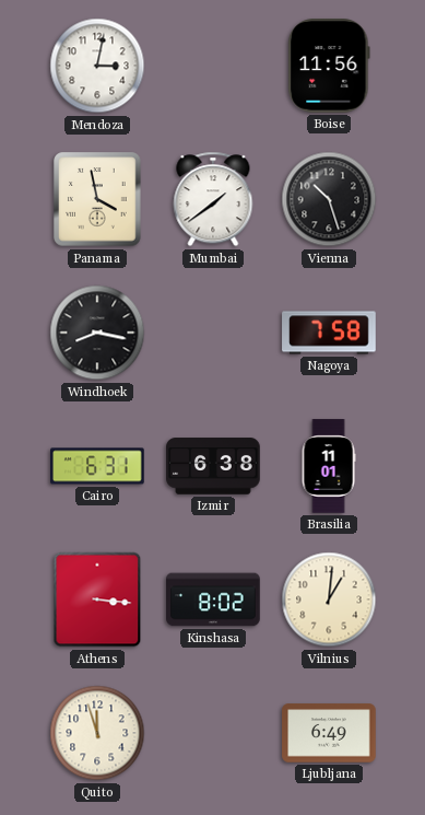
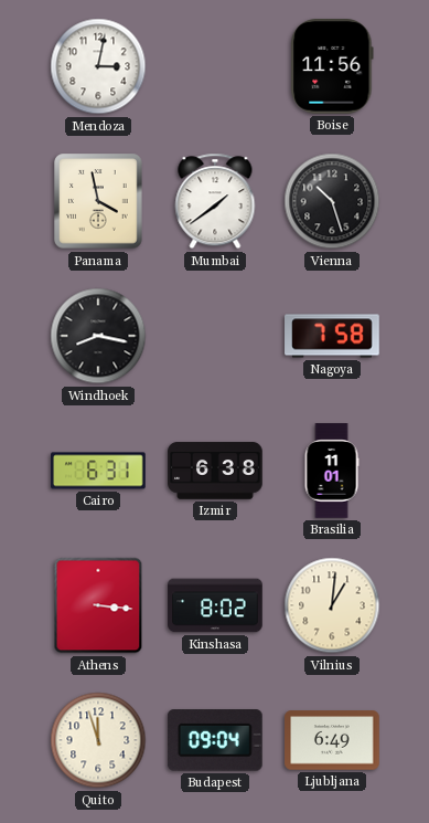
Budapest: none -> 09:04 (215, 740)
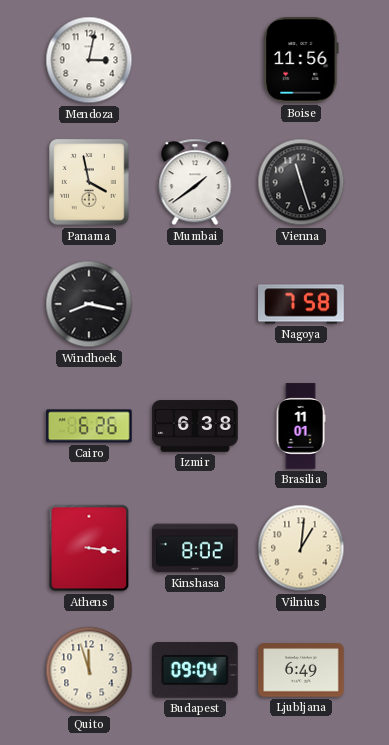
Vienna: 10:27 -> 11:27 (301, 182)
Cairo: 6:31 -> 6:26 (89, 426)
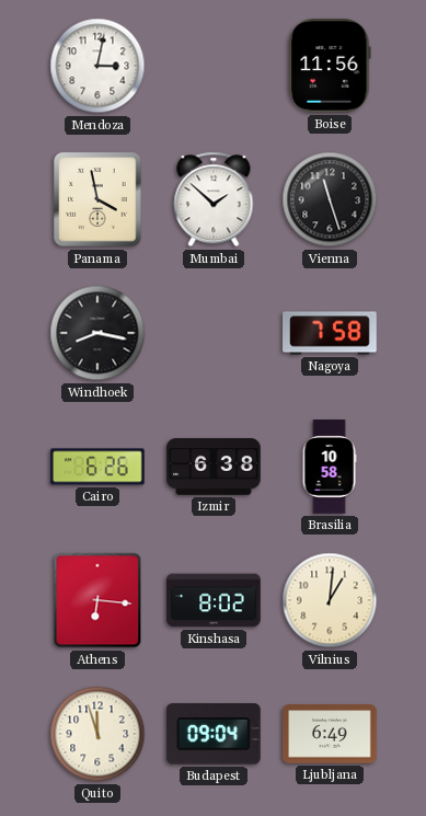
Mumbai: 1:39 -> 1:52 (214, 199)
Brasilia: 11:01 -> 10:58 (330, 467)
Athens: 3:16 -> 6:16 (97, 600)
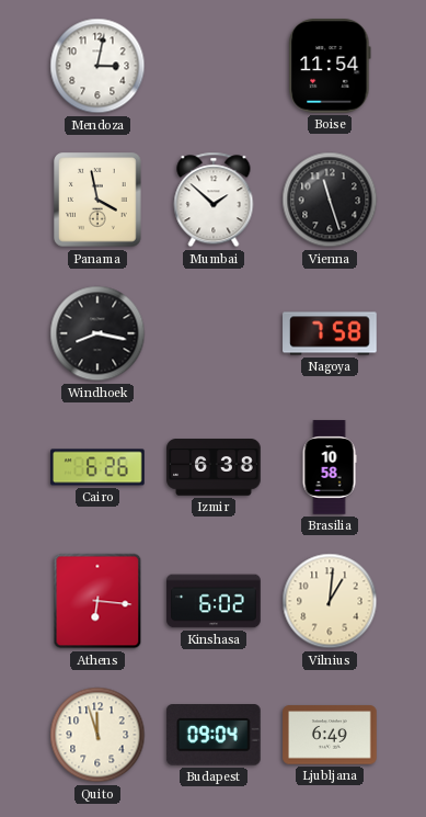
Boise: 11:56 -> 11:54 (330, 67)
Kinshasa: 8:02 -> 6:02 (214, 601)
